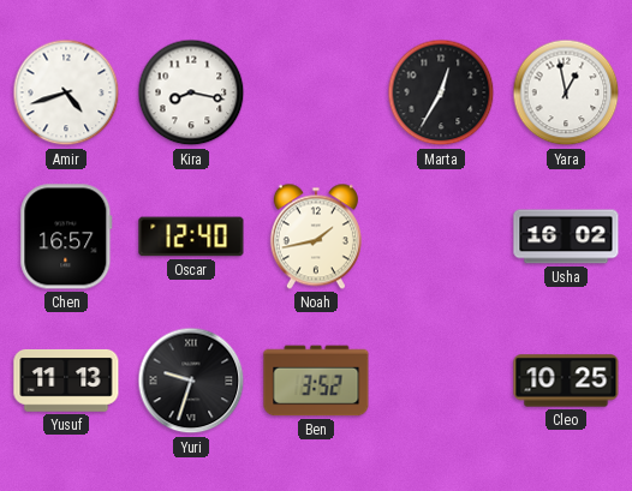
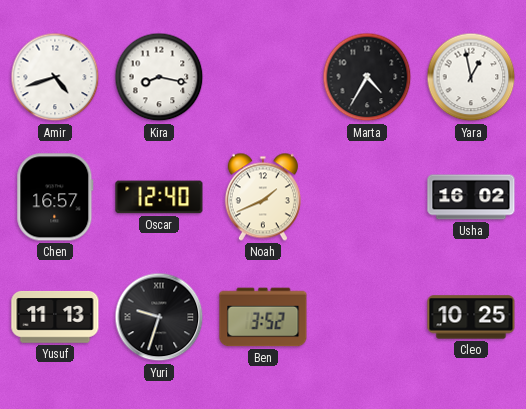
Marta: 12:35 -> 4:35 (367, 77)
Noah: 1:43 -> 1:41 (263, 197)
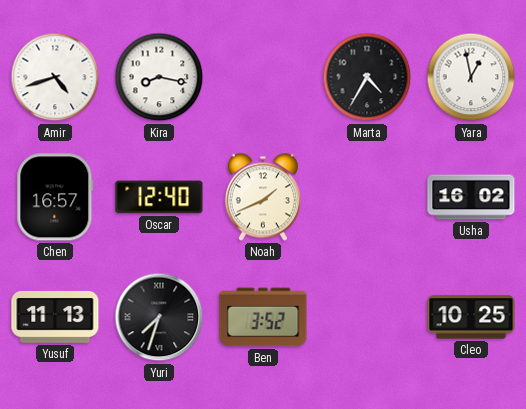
Yuri: 9:33 -> 7:33 (159, 317)
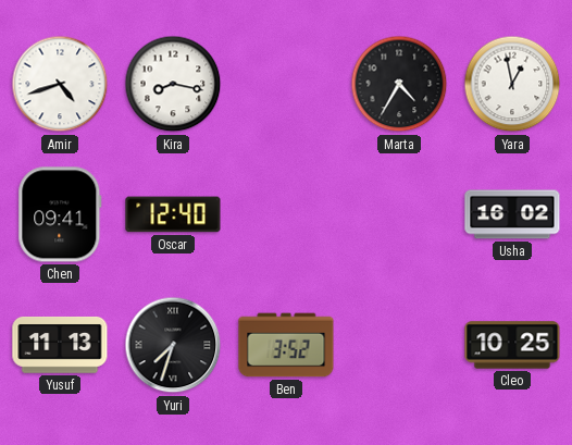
Chen: 16:57 -> 09:41 (60, 214)
Noah: 1:41 -> none (263, 197)
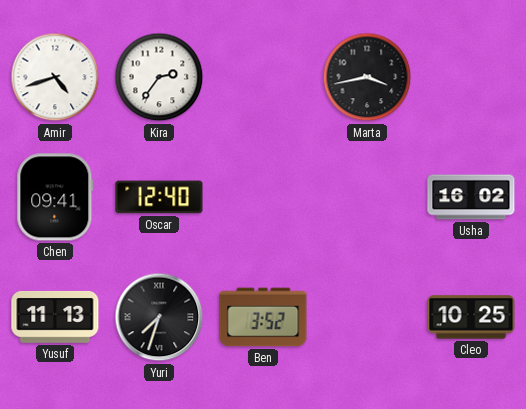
Kira: 8:17 -> 2:36 (159, 77)
Marta: 4:35 -> 3:43 (367, 77)
Yara: 12:58 -> none (512, 84)
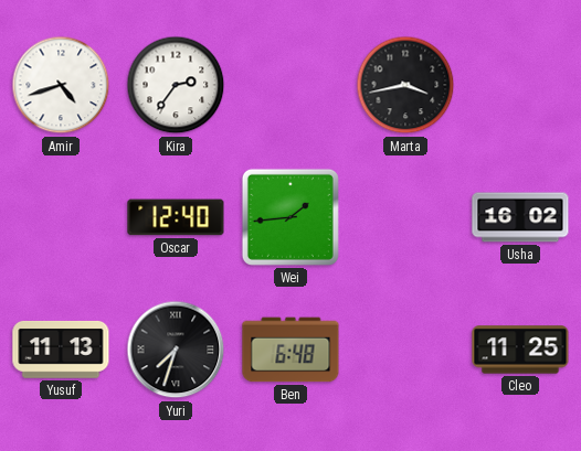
Chen: 09:41 -> none (55, 197)
Wei: none -> 1:44 (290, 217)
Ben: 3:52 -> 6:48 (290, 350)
Cleo: 10:25 -> 11:25 (520, 350)
